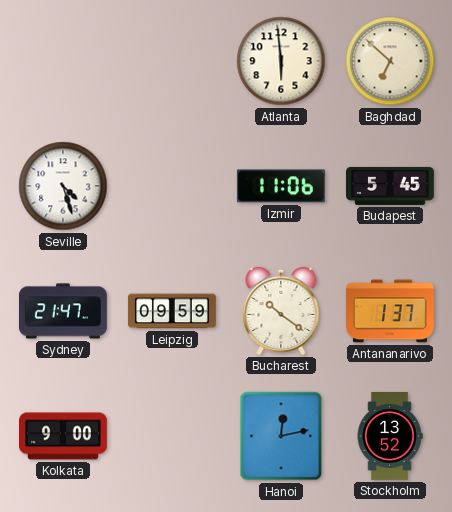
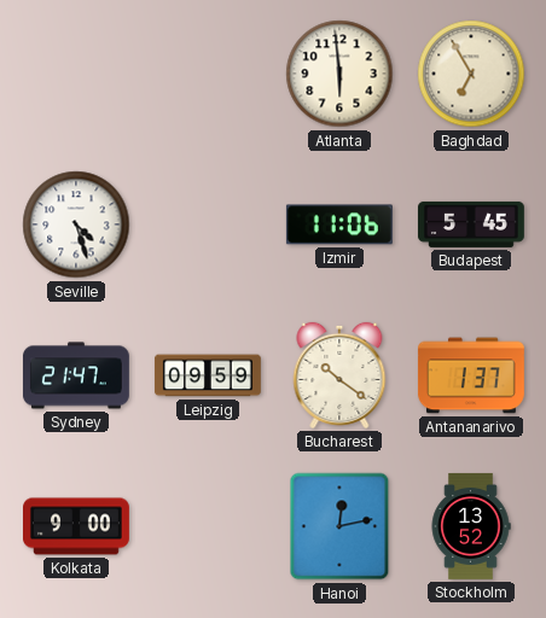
Baghdad: 6:52 -> 6:55 (471, 74)
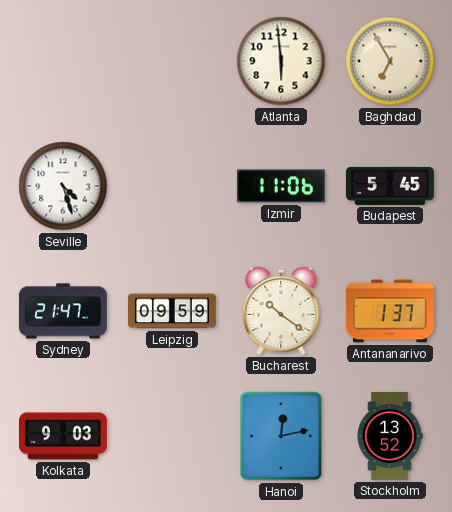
Kolkata: 9:00 -> 9:03 (64, 436)
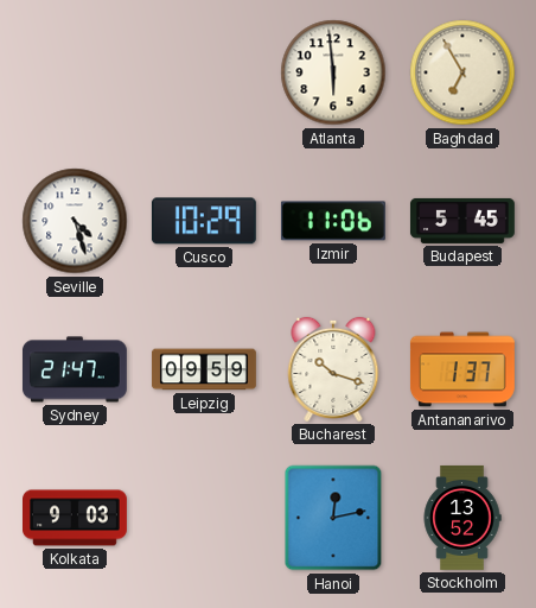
Cusco: none -> 10:29 (204, 221)
Bucharest: 10:21 -> 10:18 (333, 369)
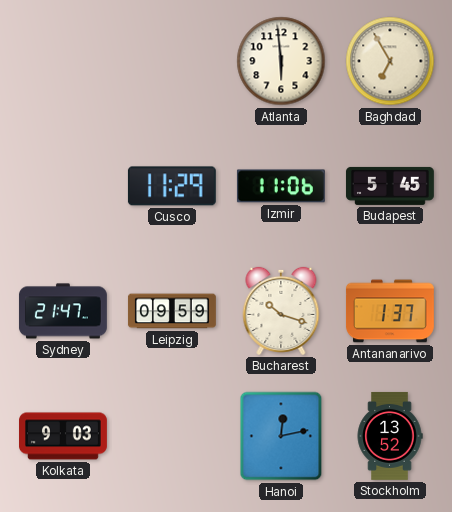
Seville: 4:27 -> none (75, 221)
Cusco: 10:29 -> 11:29 (172, 186)
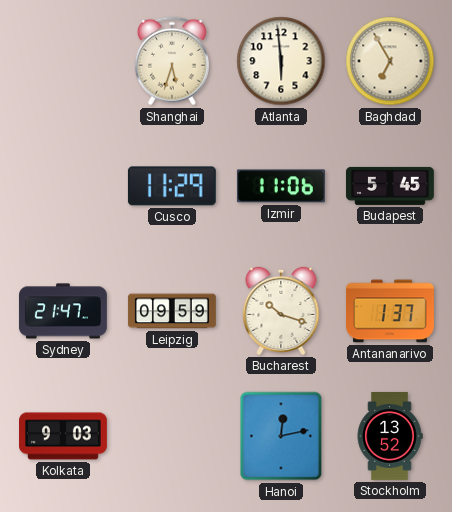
Shanghai: none -> 5:33 (172, 61)
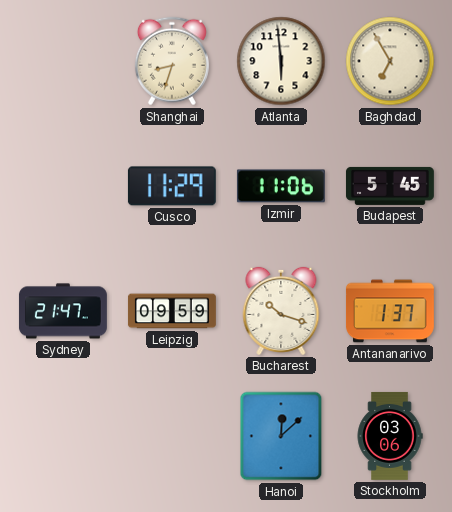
Shanghai: 5:33 -> 8:33 (172, 61)
Kolkata: 9:03 -> none (64, 436)
Hanoi: 12:13 -> 12:08 (281, 436)
Stockholm: 13:52 -> 03:06 (390, 436)
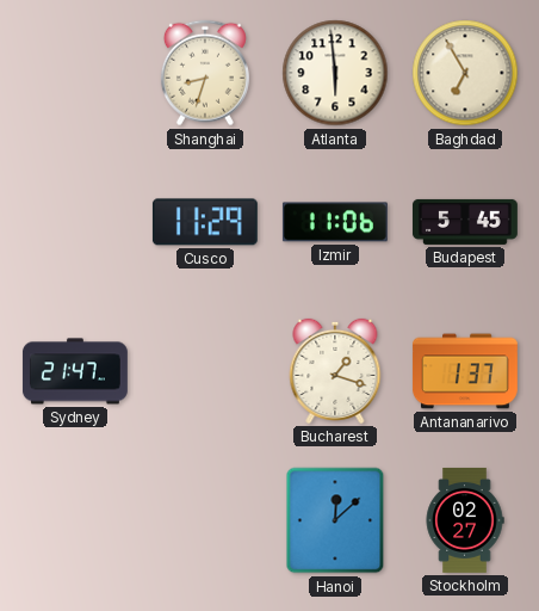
Leipzig: 09:59 -> none (172, 311)
Bucharest: 10:18 -> 1:18 (335, 371)
Stockholm: 03:06 -> 02:27 (465, 520)
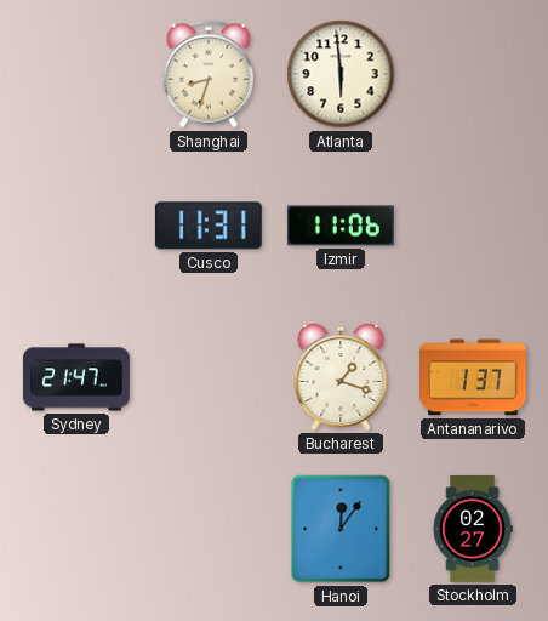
Baghdad: 6:55 -> none (465, 73)
Cusco: 11:29 -> 11:31 (209, 226)
Budapest: 5:45 -> none (465, 222)
Hanoi: 12:08 -> 12:06 (341, 529)
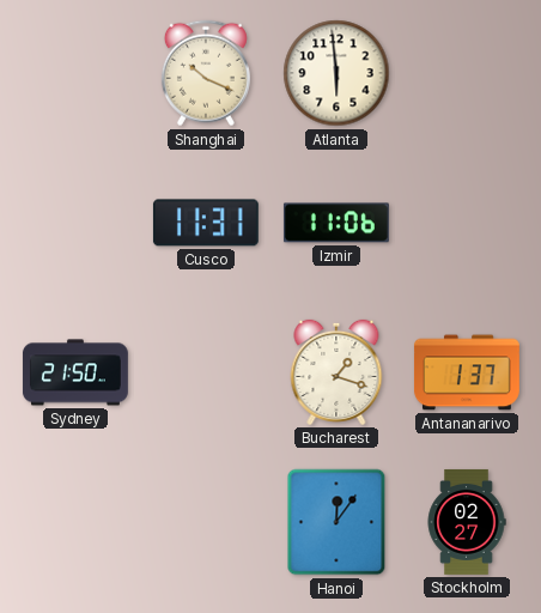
Shanghai: 8:33 -> 10:19 (206, 73)
Sydney: 21:47 -> 21:50 (75, 372)
